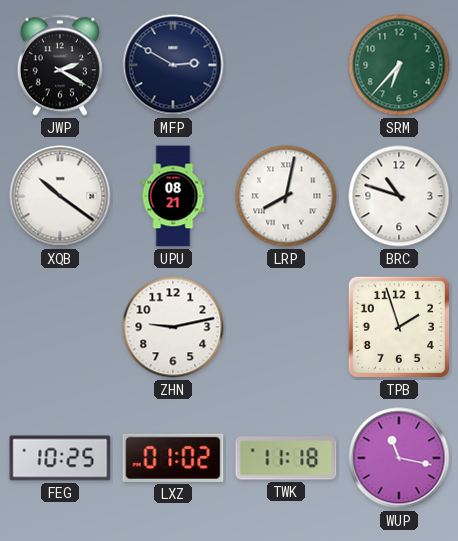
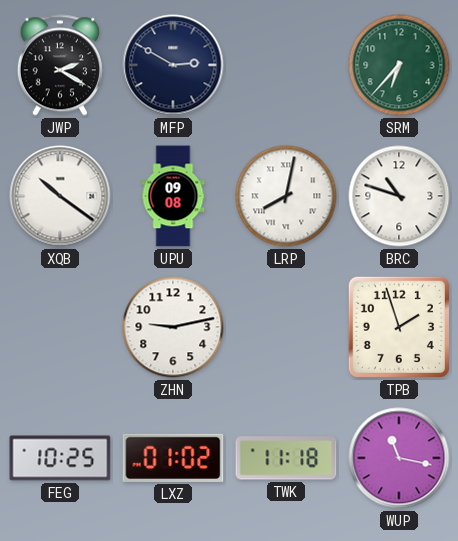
UPU: 08:21 -> 09:08 (173, 196)
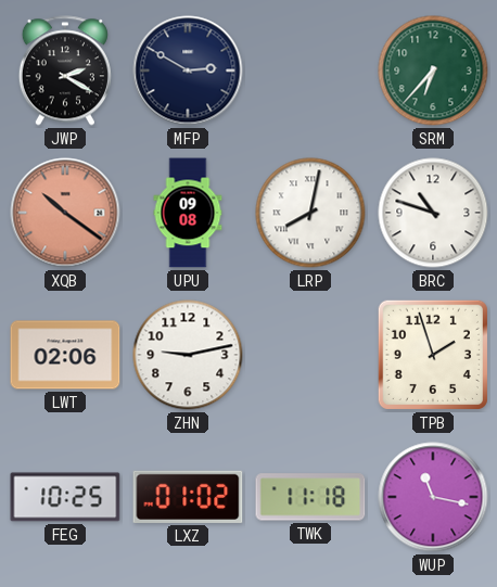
XQB dial: white -> salmon (65, 213)
LWT: none -> 02:06 (65, 355)
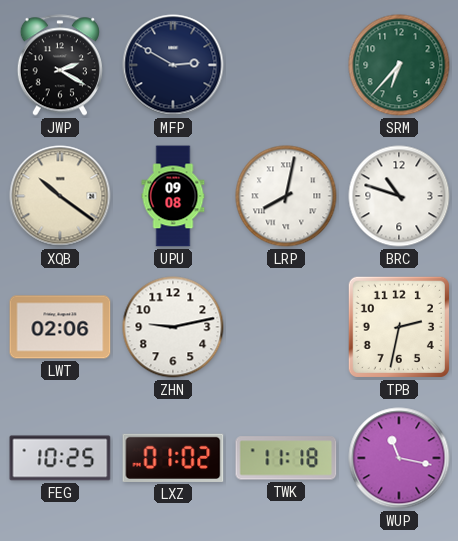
XQB dial: salmon -> cream (60, 196)
TPB: 1:57 -> 2:32 (399, 327)
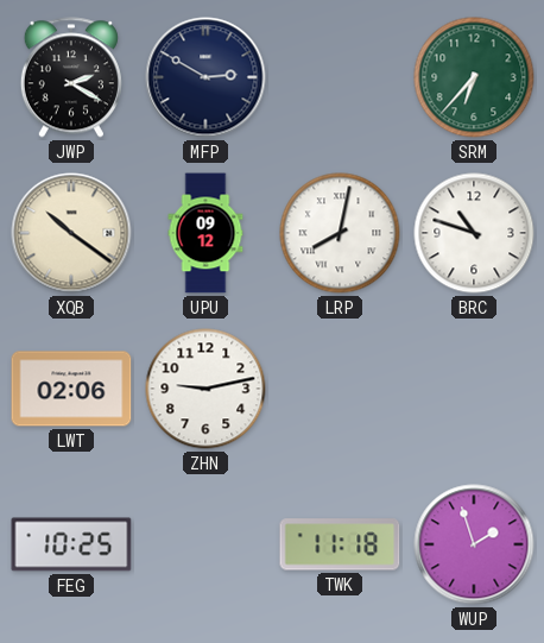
UPU: 09:08 -> 09:12 (205, 233)
TPB: 2:32 -> none (399, 327)
LXZ: 01:02 -> none (173, 458)
WUP: 11:17 -> 1:57 (474, 544)
